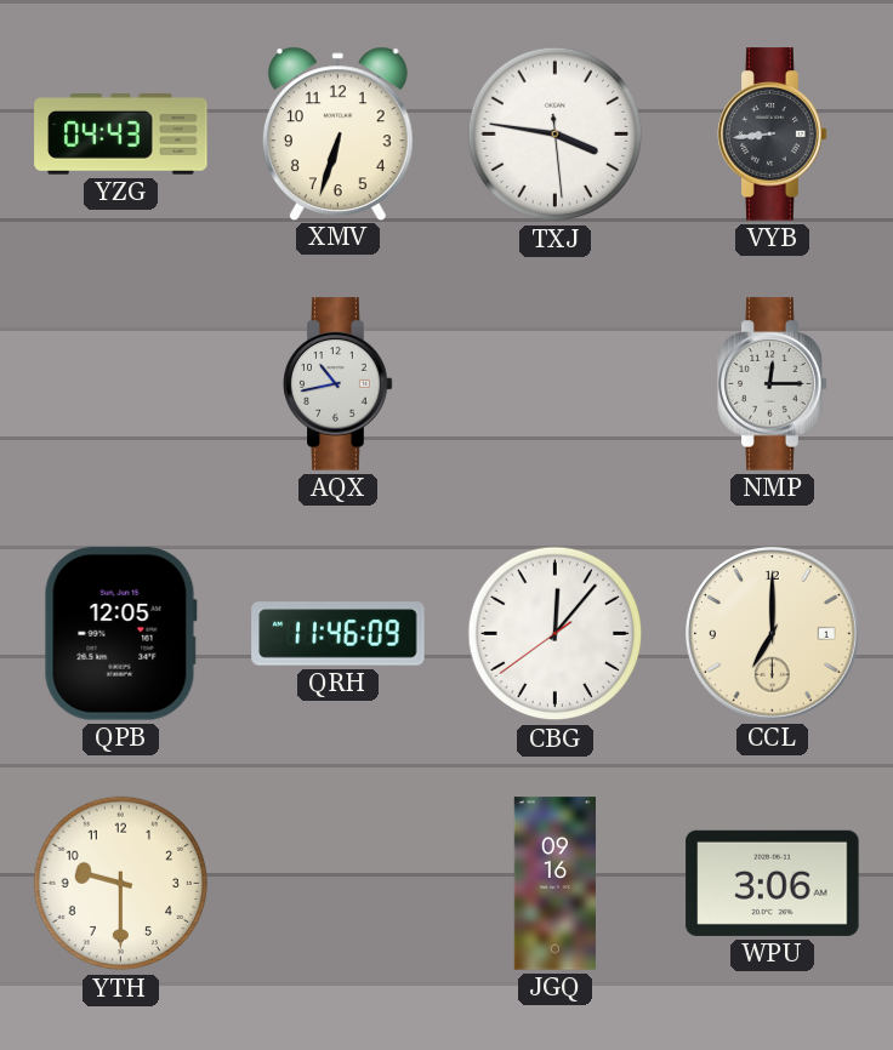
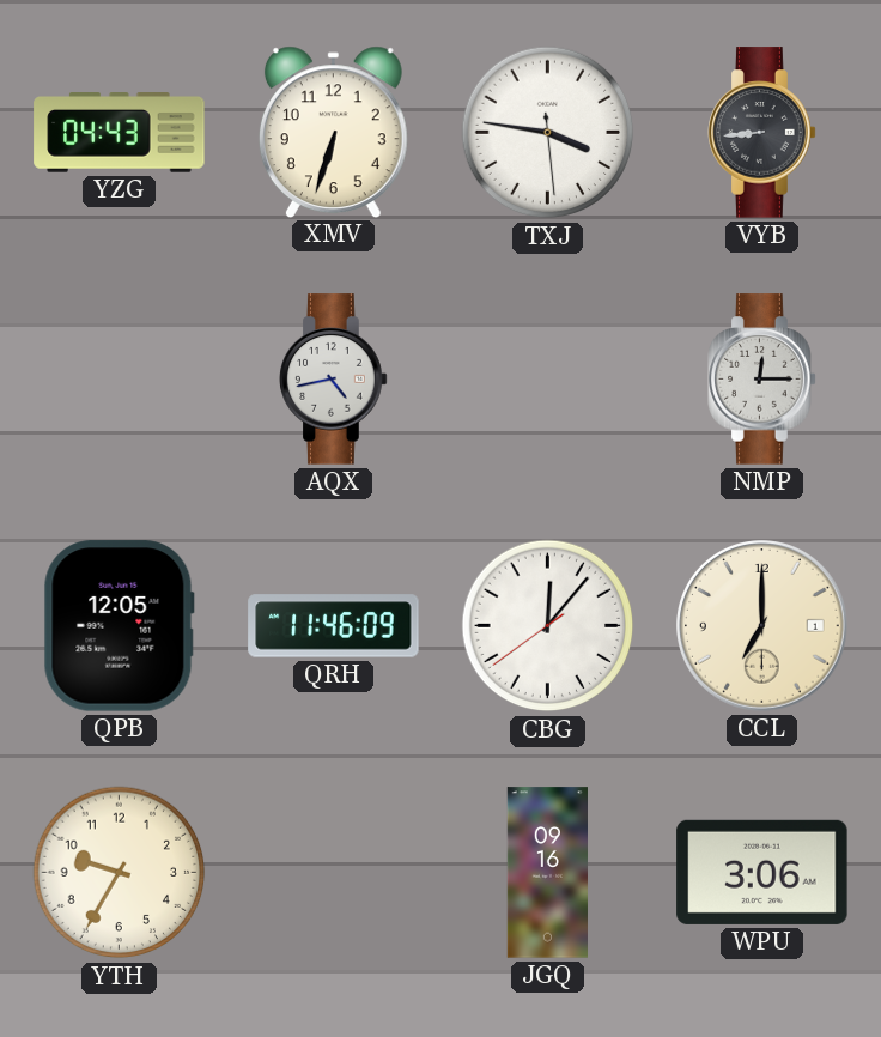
AQX: 10:43 -> 4:43 (334, 380)
YTH: 9:30 -> 9:35 (120, 873)
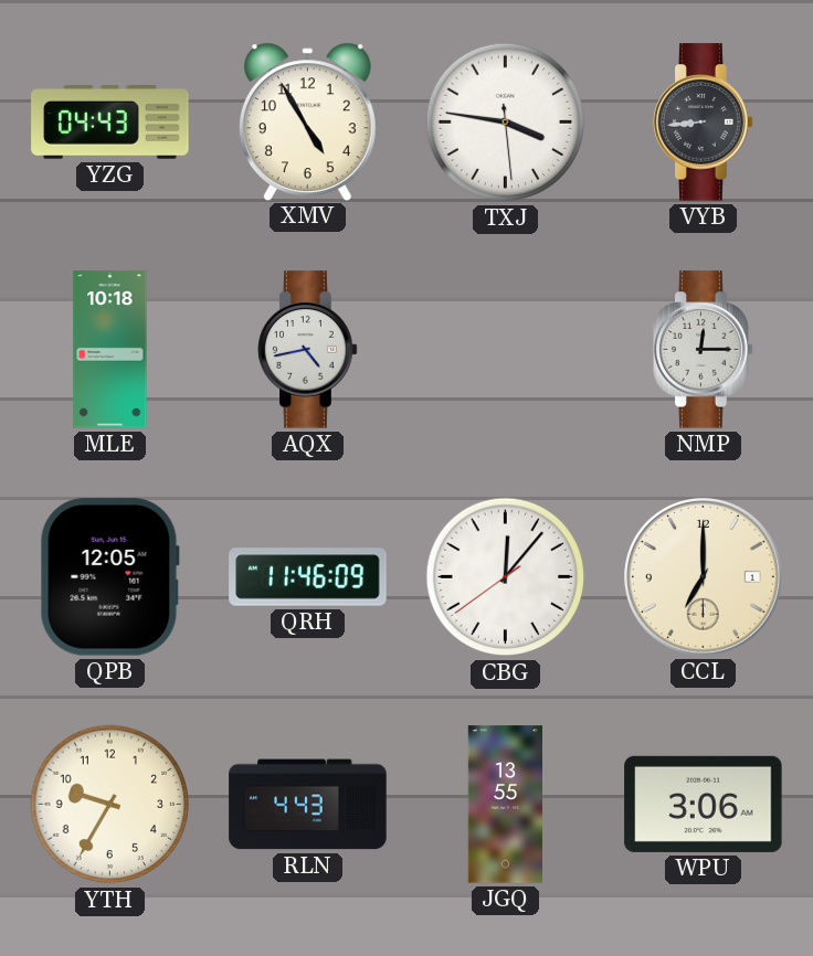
XMV: 6:33 -> 4:55 (307, 121)
MLE: none -> 10:18 (110, 350)
RLN: none -> 4:43 (308, 805)
JGQ: 09:16 -> 13:55 (505, 805)
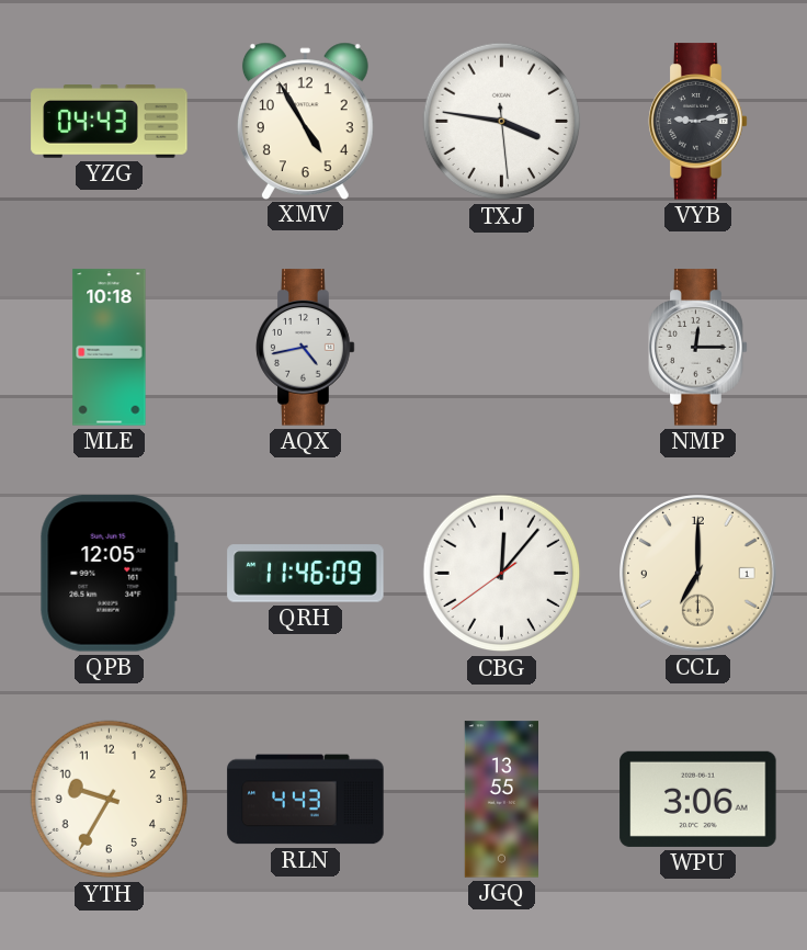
VYB: 8:44 -> 9:13 (698, 122)
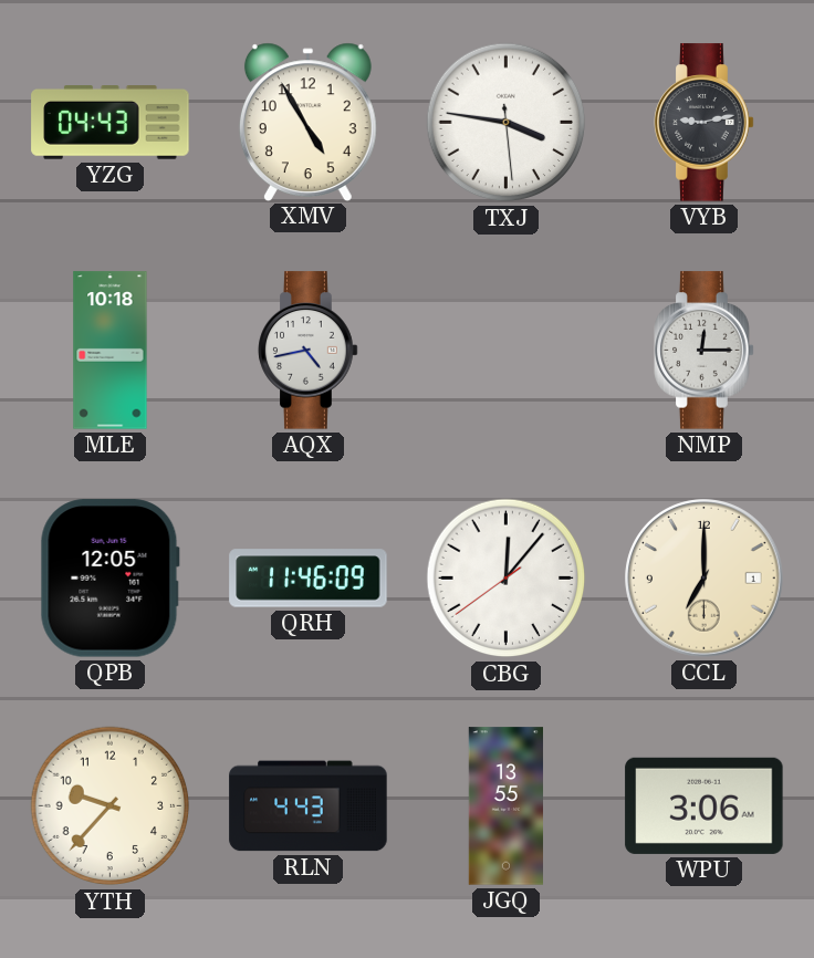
YTH: 9:35 -> 9:37 (111, 806)
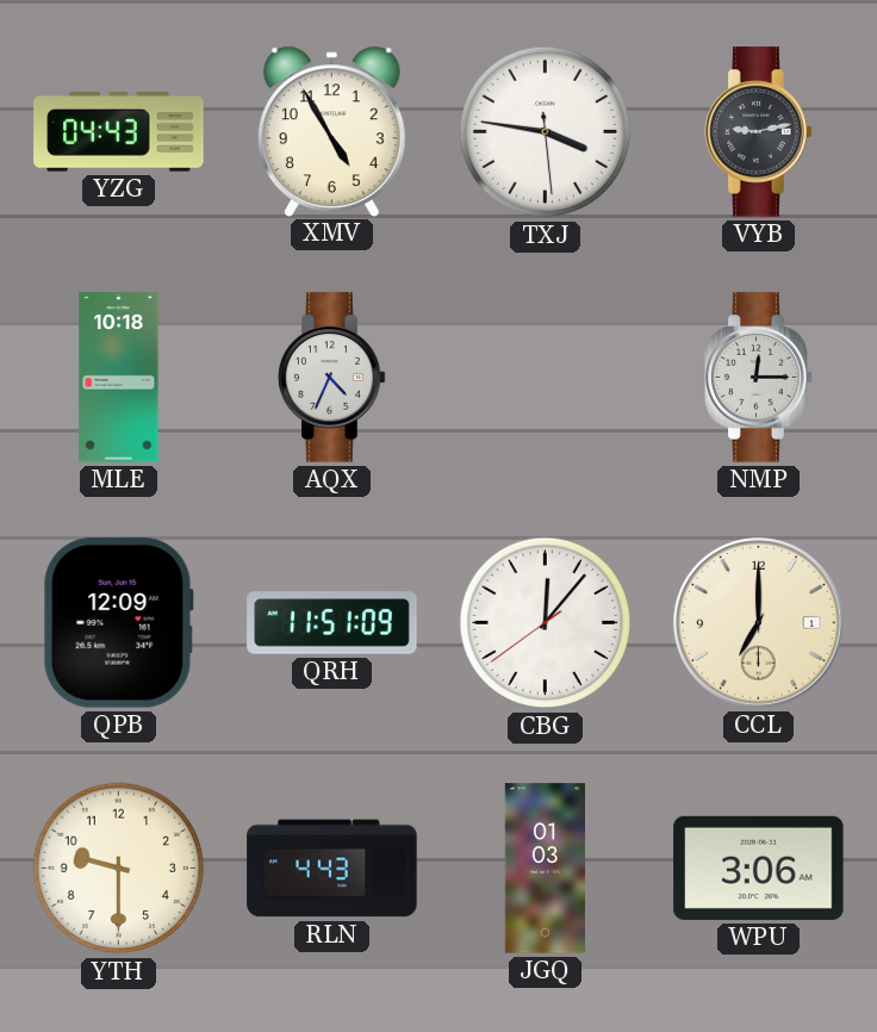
AQX: 4:43 -> 4:34 (332, 378)
QPB: 12:05 -> 12:09 (118, 623)
QRH: 11:46 -> 11:51 (332, 623)
YTH: 9:37 -> 9:30 (119, 869)
JGQ: 13:55 -> 01:03 (545, 869)
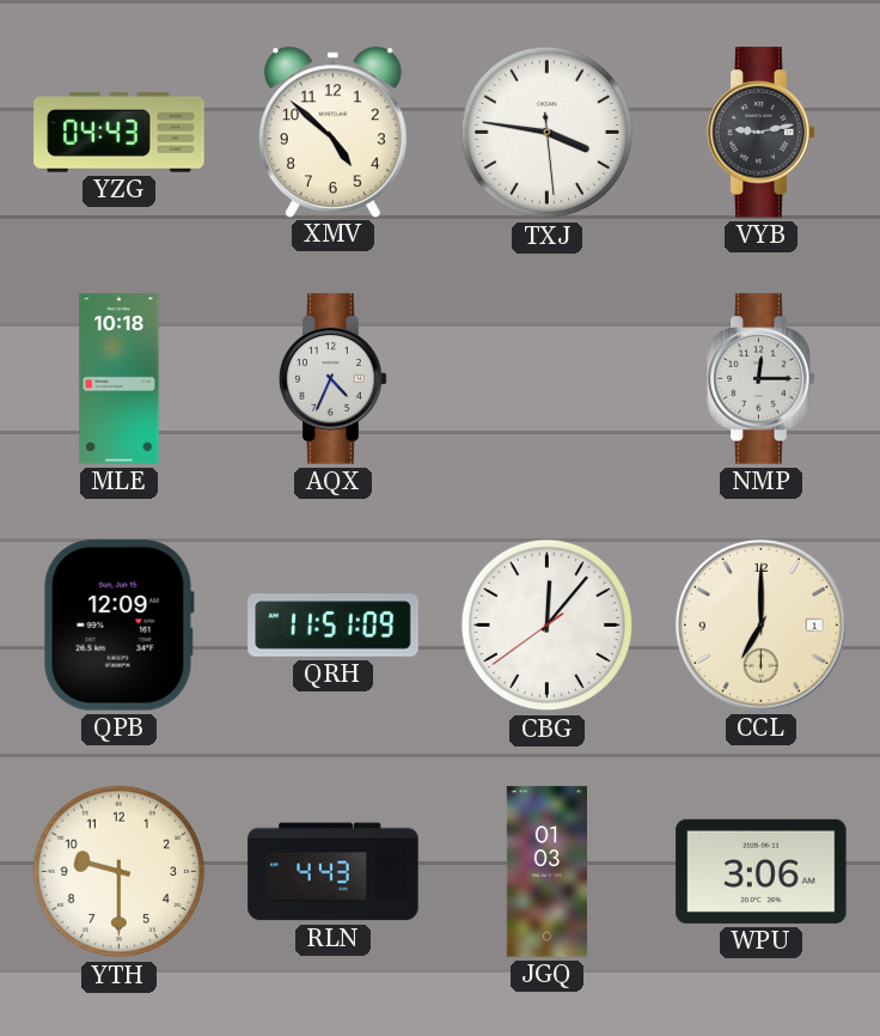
XMV: 4:55 -> 4:52 (332, 132)
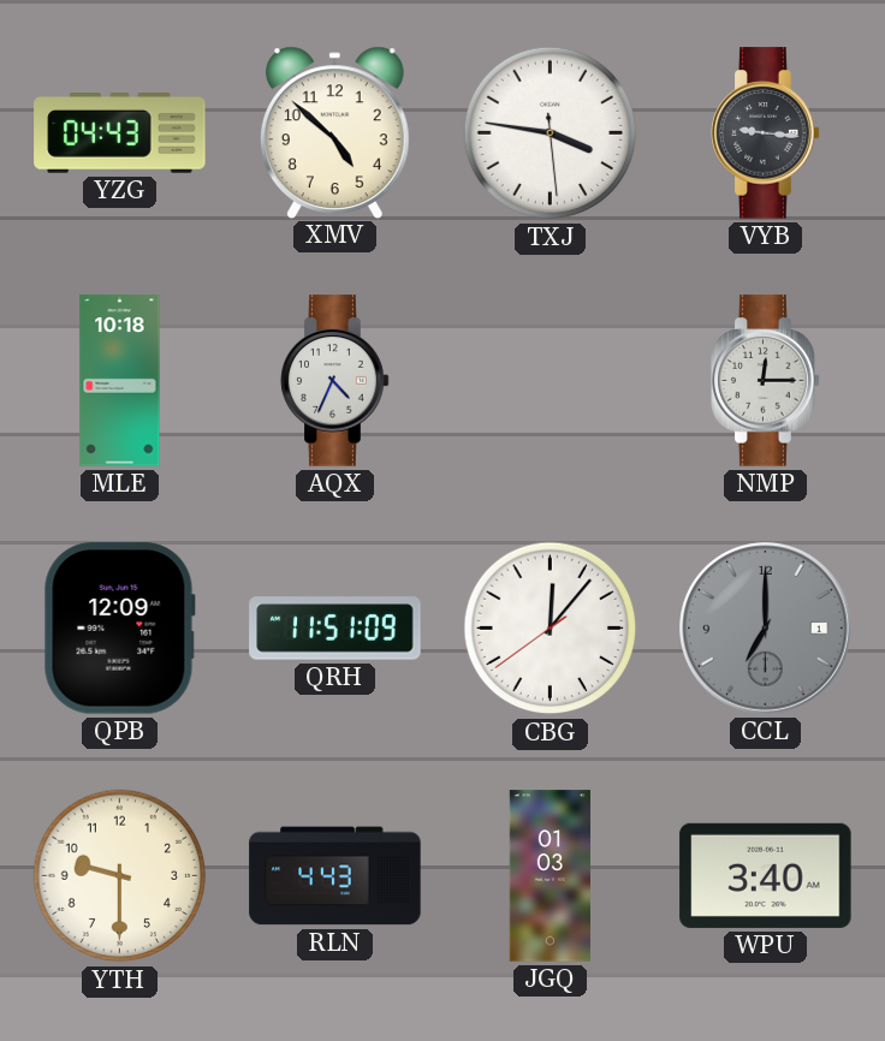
VYB: 9:13 -> 9:16 (766, 133)
CCL dial: cream -> grey (766, 629)
WPU: 3:06 -> 3:40 (766, 875)
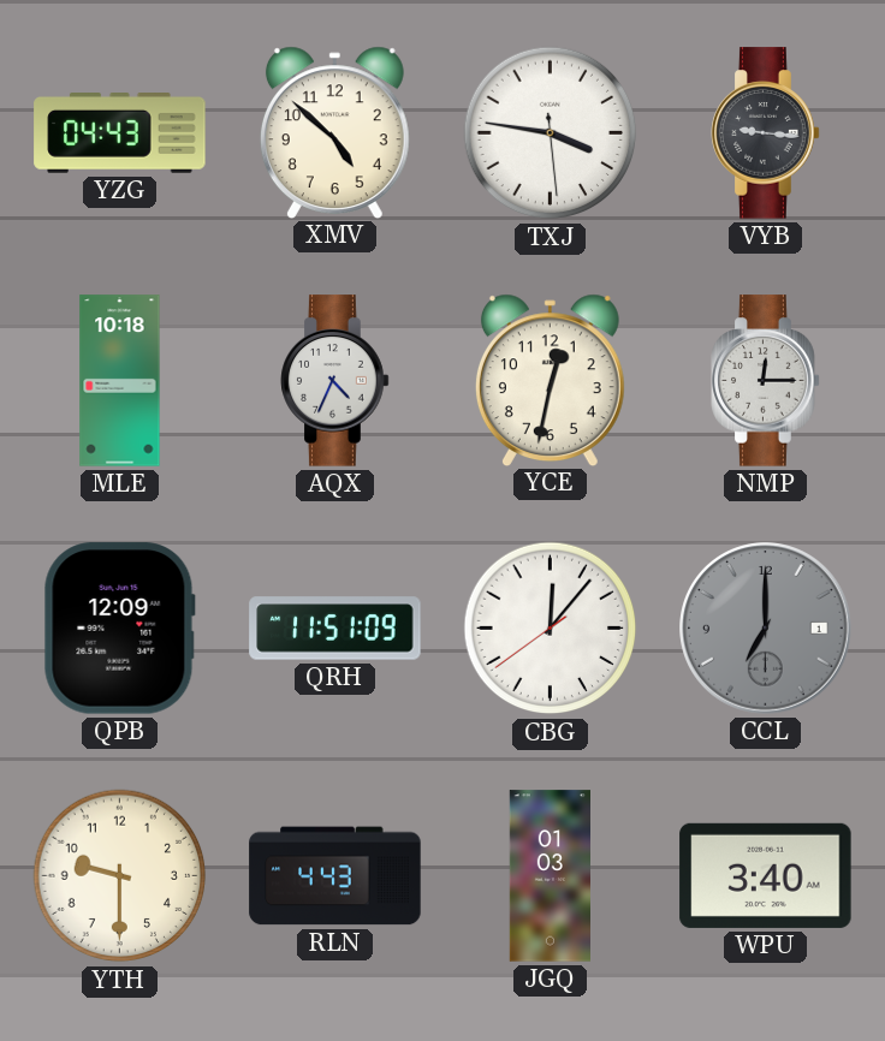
YCE: none -> 12:32 (550, 380)
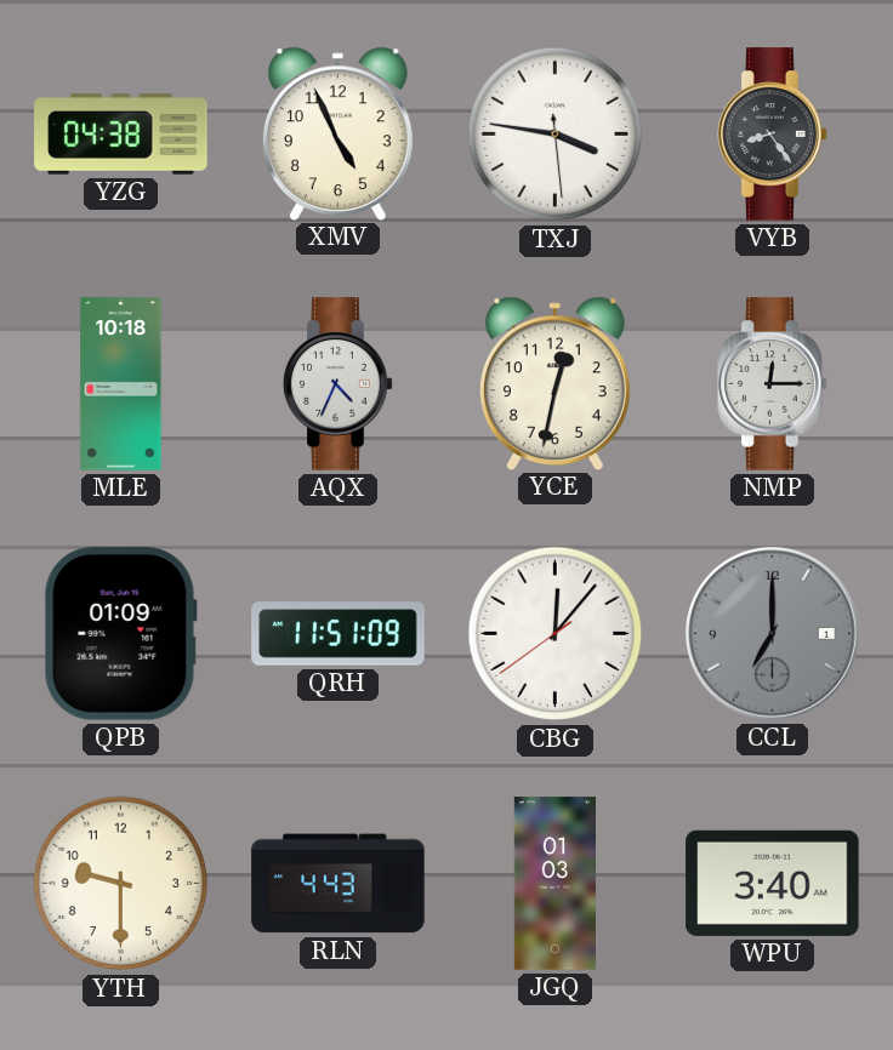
YZG: 04:43 -> 04:38 (121, 135)
XMV: 4:52 -> 4:56 (337, 133)
VYB: 9:16 -> 8:24 (773, 135)
QPB: 12:09 -> 01:09 (120, 634)
